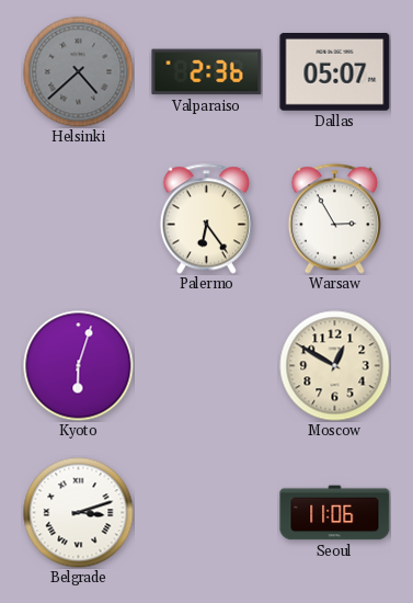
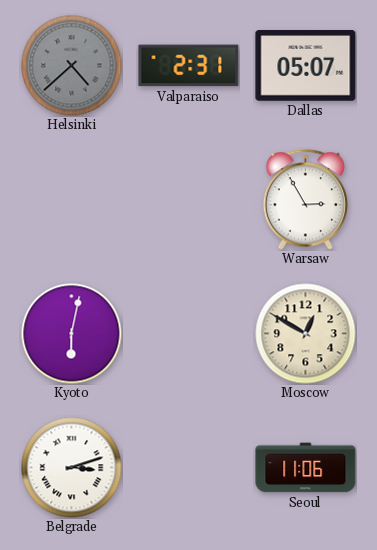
Valparaiso: 2:36 -> 2:31 (189, 66)
Palermo: 6:24 -> none (206, 219)
Kyoto: 6:03 -> 6:02 (72, 334)
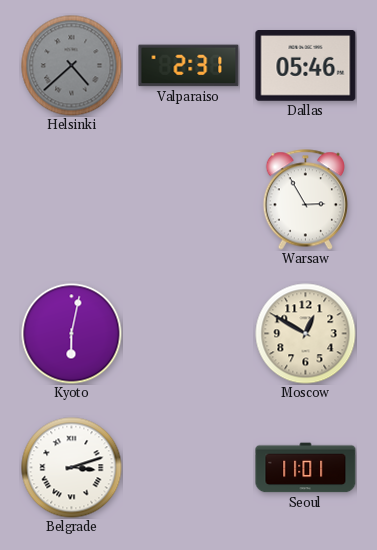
Dallas: 05:07 -> 05:46 (306, 66)
Seoul: 11:06 -> 11:01 (306, 468)
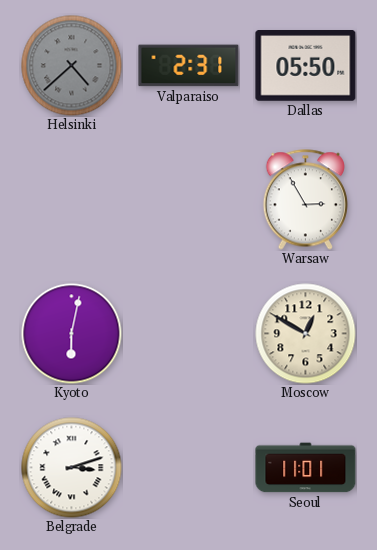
Dallas: 05:46 -> 05:50 (306, 66)
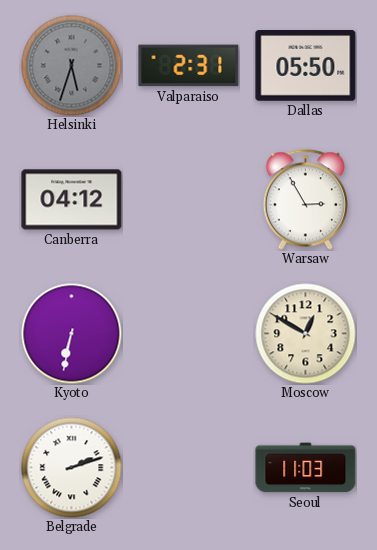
Helsinki: 4:38 -> 5:33 (72, 66)
Canberra: none -> 04:12 (72, 200)
Kyoto: 6:02 -> 6:32 (72, 334)
Belgrade: 3:12 -> 2:12 (72, 468)
Seoul: 11:01 -> 11:03 (306, 468)
